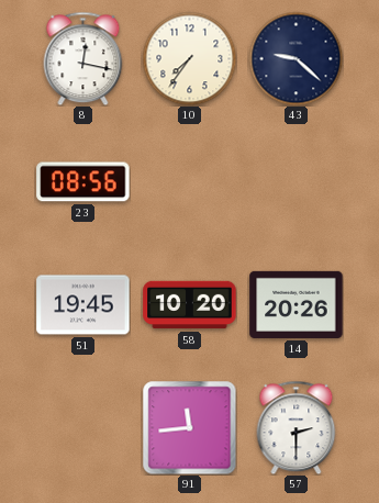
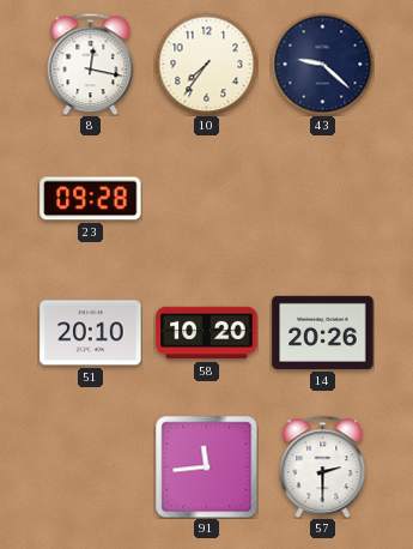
23: 08:56 -> 09:28 (91, 199)
51: 19:45 -> 20:10 (91, 333)
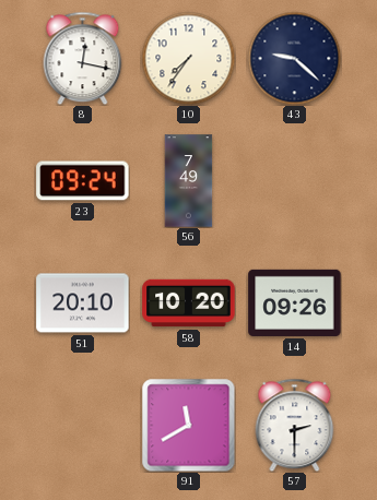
23: 09:28 -> 09:24 (83, 181)
56: none -> 7:49 (189, 181)
14: 20:26 -> 09:26 (295, 302)
91: 11:44 -> 11:40 (188, 425)
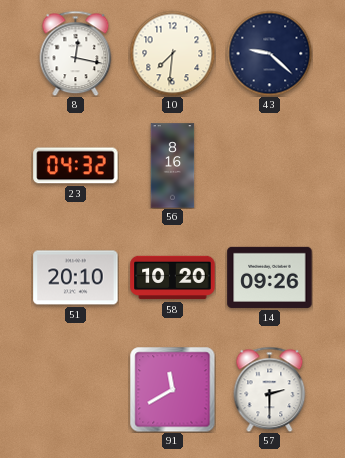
10: 7:36 -> 7:31 (172, 53)
23: 09:24 -> 04:32 (76, 166)
56: 7:49 -> 8:16 (173, 166)
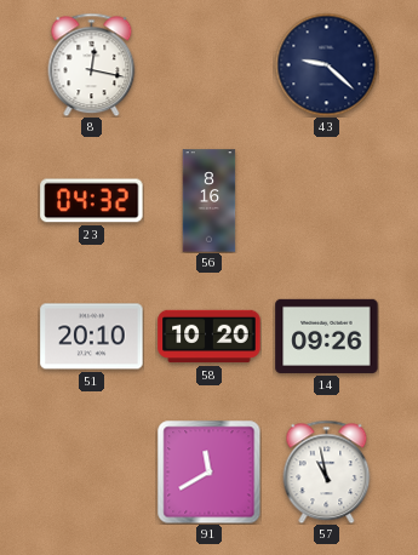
10: 7:31 -> none (172, 53)
57: 2:30 -> 10:58 (327, 471)
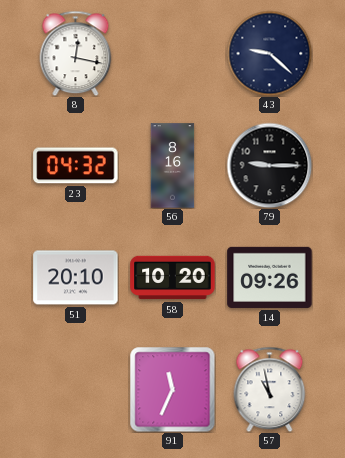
79: none -> 9:15 (269, 165)
91: 11:40 -> 11:34 (172, 389)
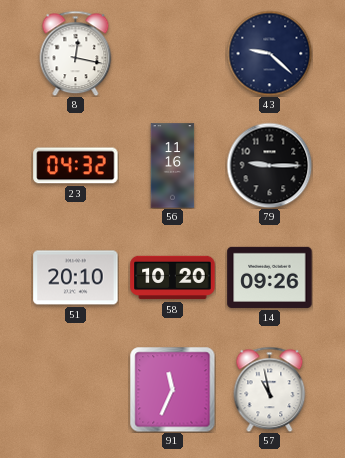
56: 8:16 -> 11:16 (173, 166)
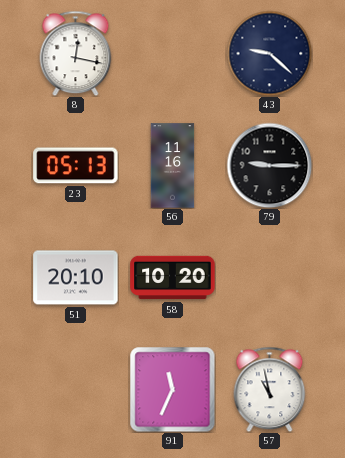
23: 04:32 -> 05:13 (76, 166)
14: 09:26 -> none (270, 277)
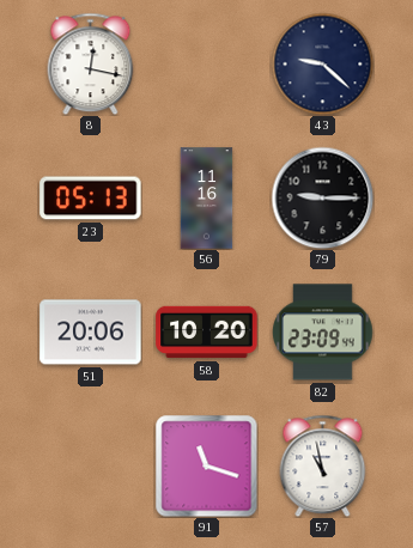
51: 20:10 -> 20:06 (91, 333)
82: none -> 23:09 (323, 333)
91: 11:34 -> 11:18 (206, 465)
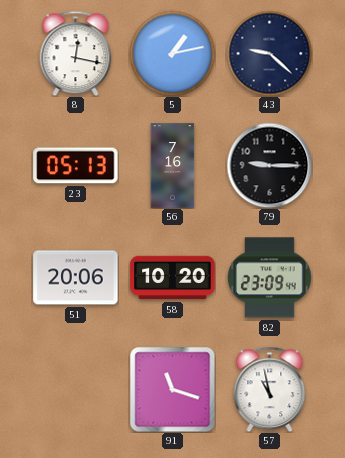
5: none -> 1:13 (172, 53)
56: 11:16 -> 7:16 (173, 166)
